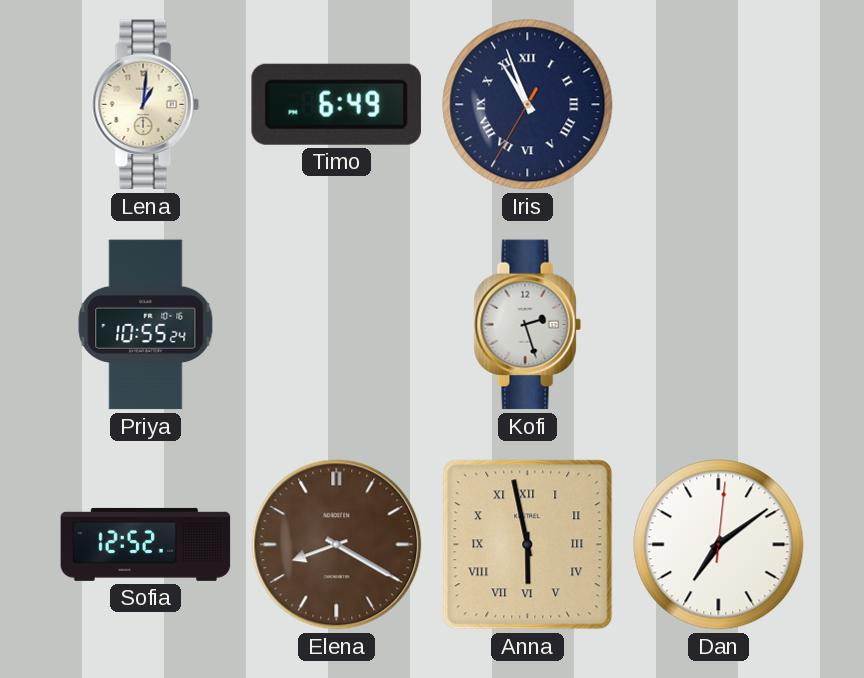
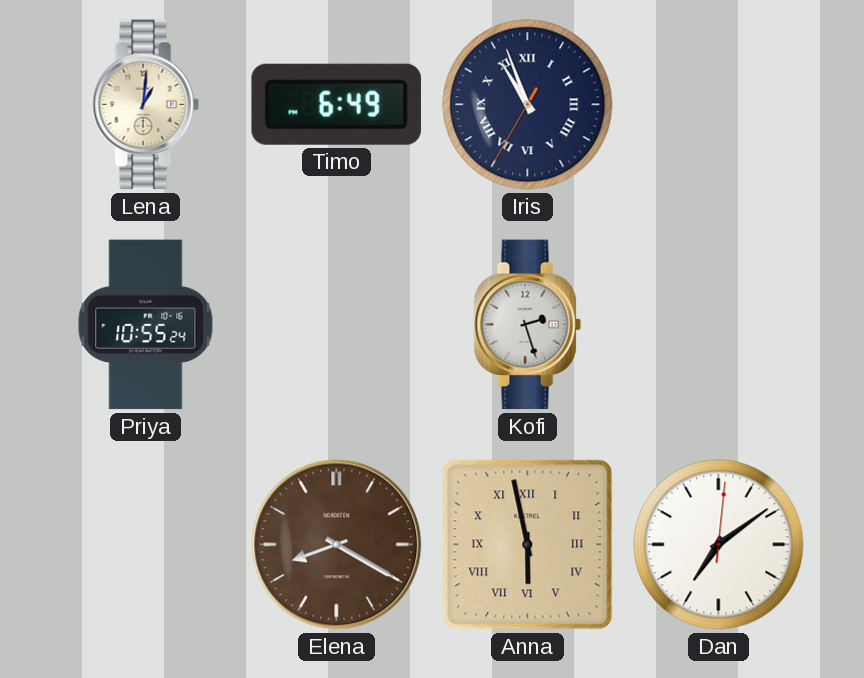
Sofia: 12:52 -> none (146, 544)
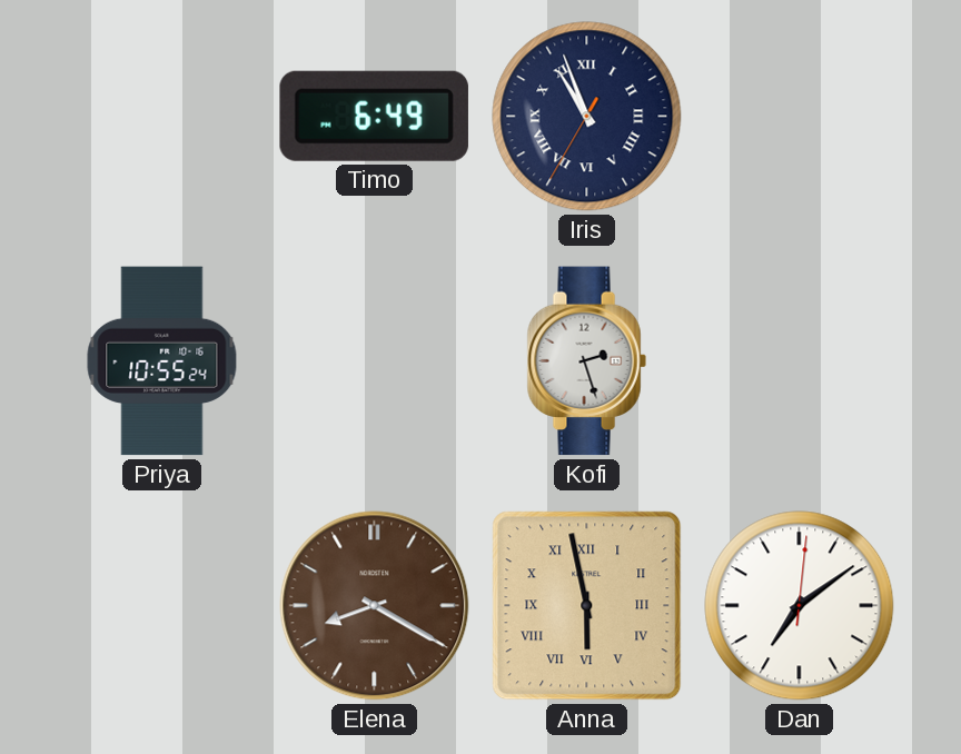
Lena: 1:01 -> none (145, 105)
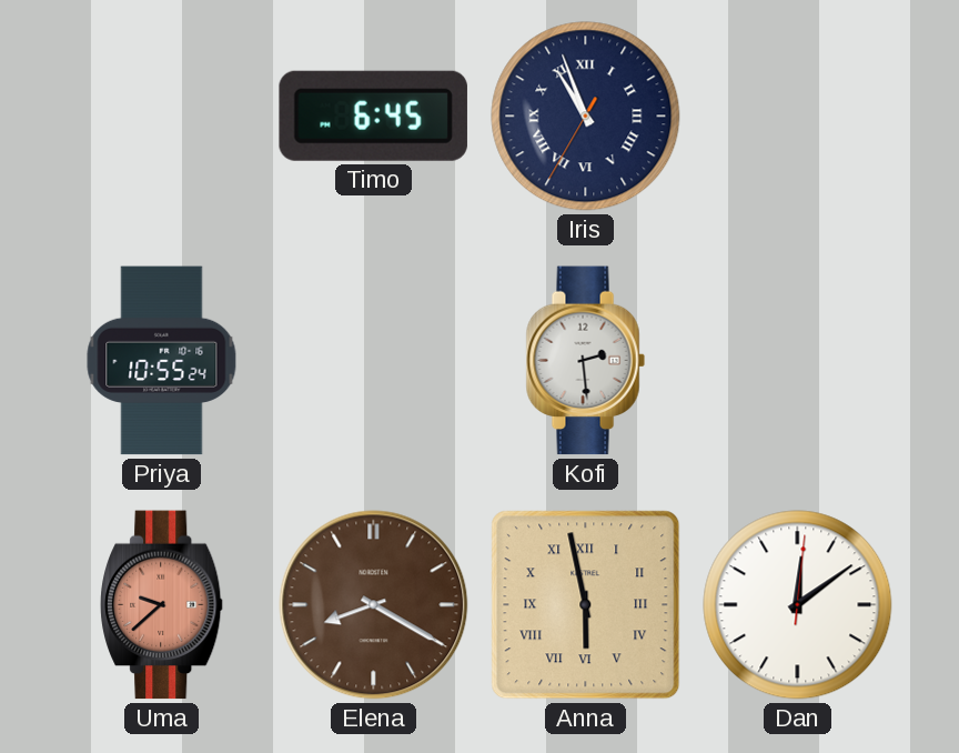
Timo: 6:49 -> 6:45 (373, 116)
Kofi: 2:27 -> 2:29 (585, 361)
Uma: none -> 9:38 (162, 605)
Dan: 7:09 -> 12:09 (798, 605)
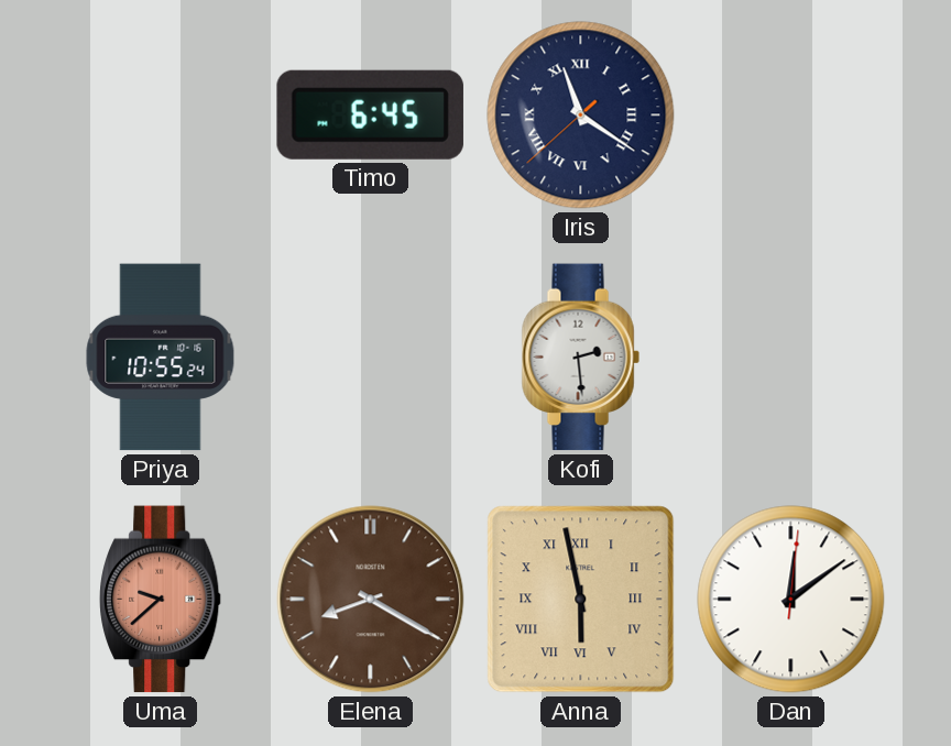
Iris: 10:56 -> 11:20 (581, 116)
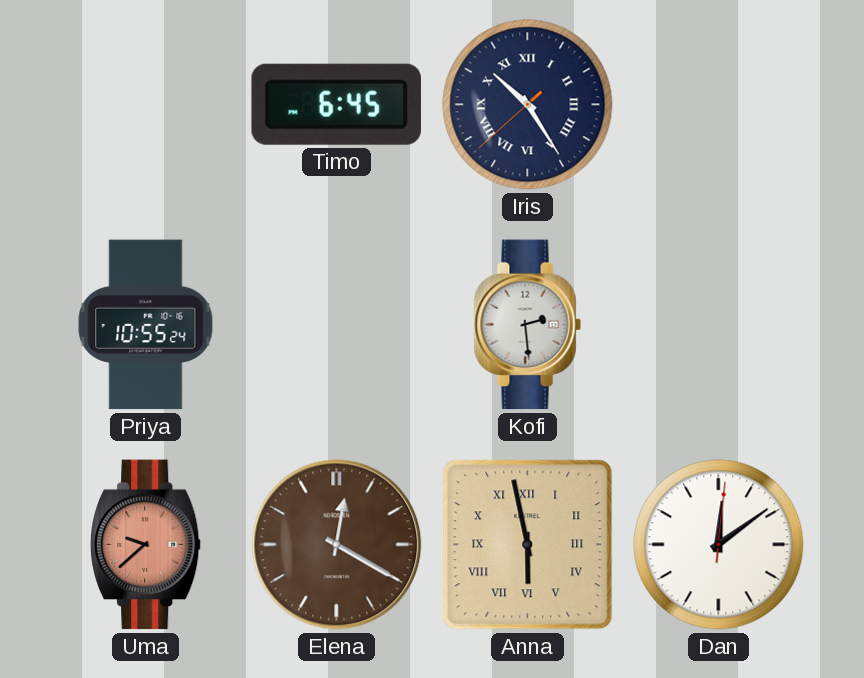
Iris: 11:20 -> 10:24 (528, 105)
Elena: 8:20 -> 12:20 (337, 545)
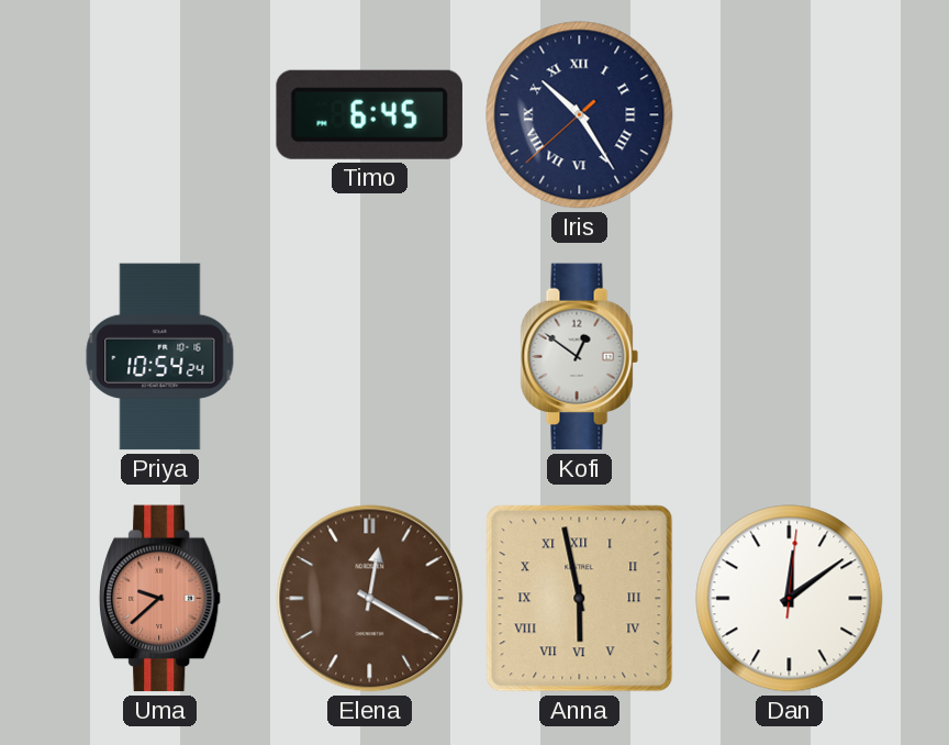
Priya: 10:55 -> 10:54 (160, 357)
Kofi: 2:29 -> 12:51 (579, 357)
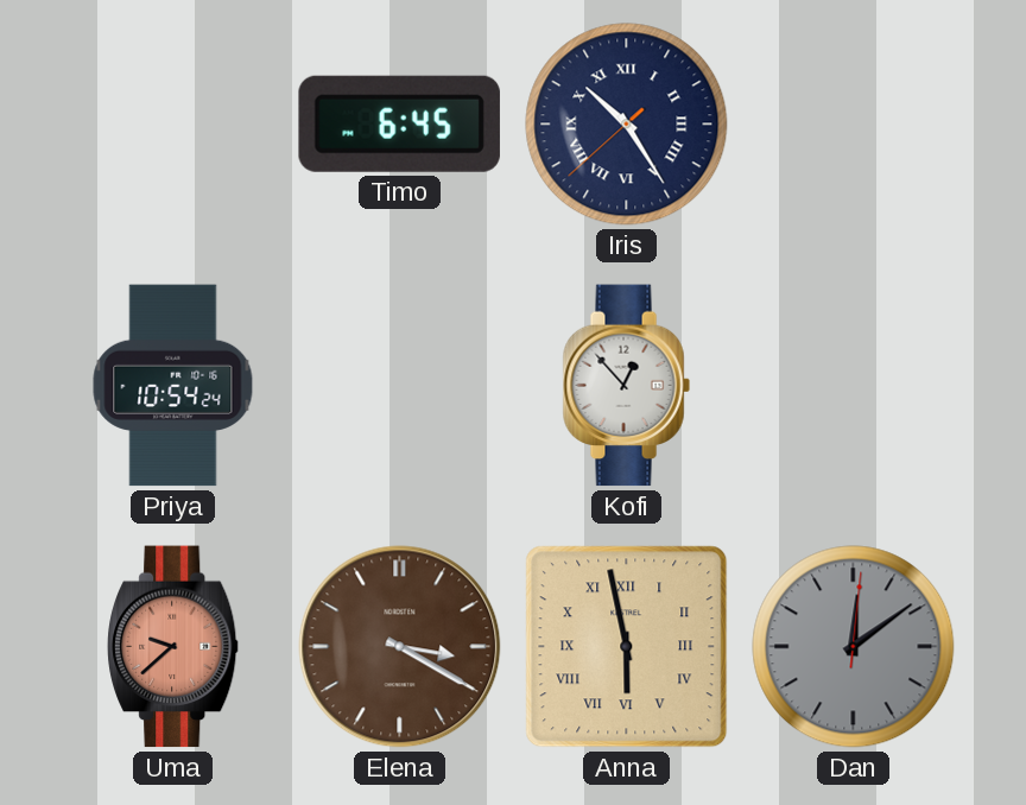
Kofi: 12:51 -> 12:53 (626, 386)
Elena: 12:20 -> 3:20 (400, 647)
Dan dial: white -> grey (854, 647)
